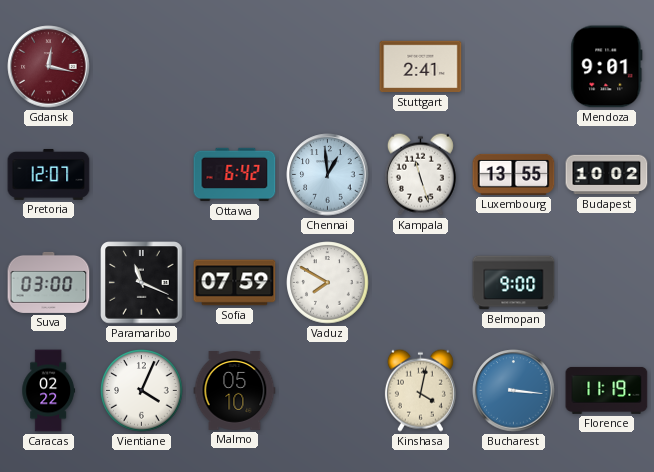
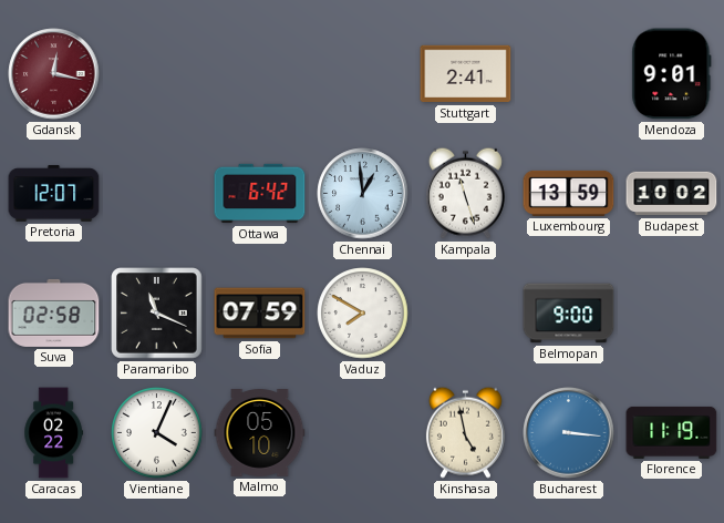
Luxembourg: 13:55 -> 13:59 (569, 193)
Suva: 03:00 -> 02:58 (54, 312)
Kinshasa: 4:02 -> 4:58 (465, 432)
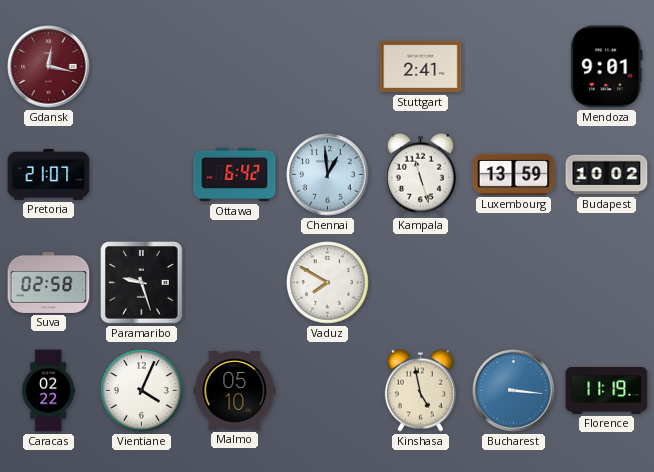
Pretoria: 12:07 -> 21:07 (49, 175)
Paramaribo: 11:19 -> 9:27 (142, 283)
Sofia: 07:59 -> none (260, 314)
Belmopan: 9:00 -> none (569, 314)
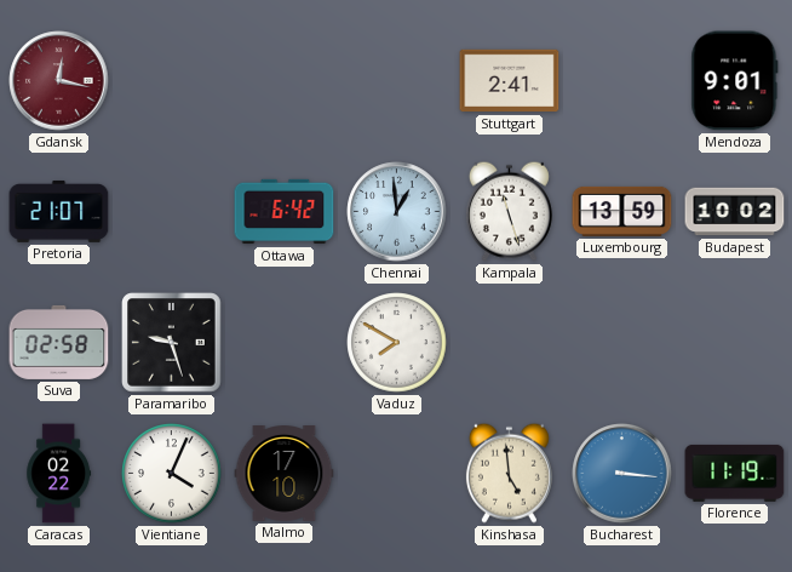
Malmo: 05:10 -> 17:10 (285, 474)
Kinshasa: 4:58 -> 4:59 (509, 473)
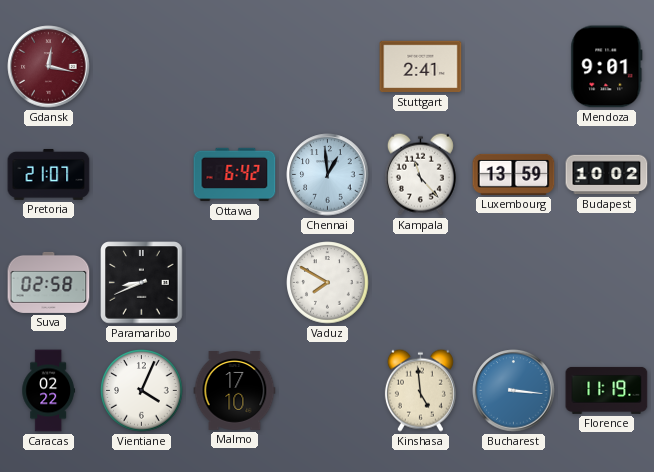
Kampala: 11:27 -> 11:23 (420, 174)
Paramaribo: 9:27 -> 8:41 (142, 283)
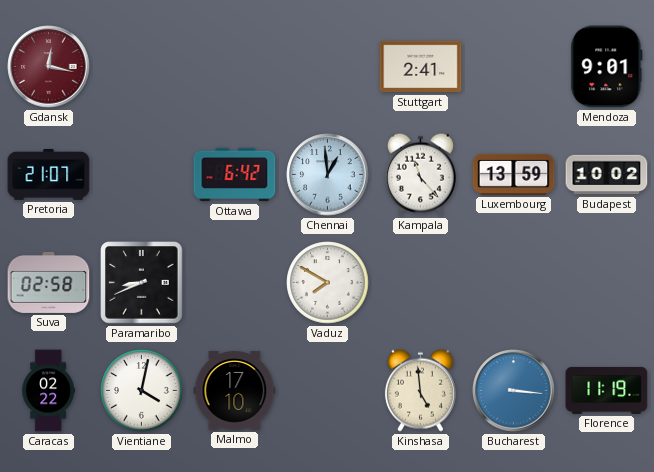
Vientiane: 4:04 -> 4:02 (142, 391)
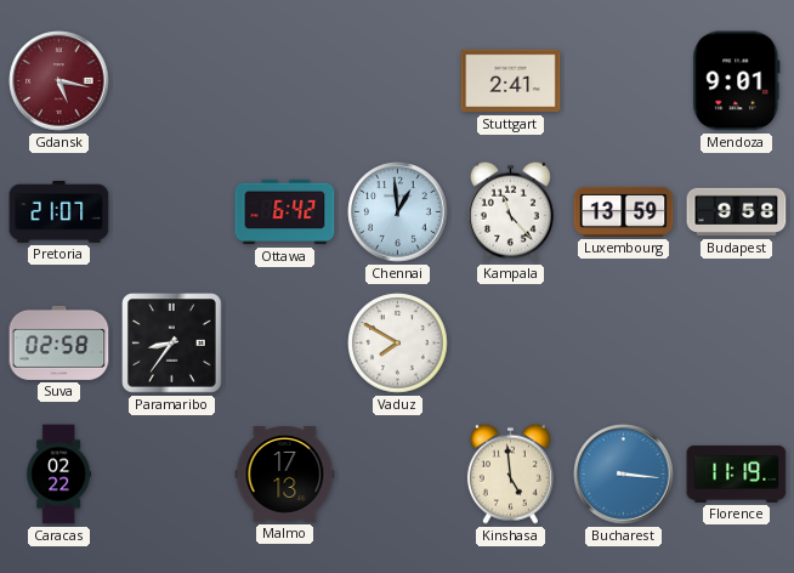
Gdansk: 12:17 -> 5:17 (59, 81)
Budapest: 10:02 -> 9:58 (737, 212)
Paramaribo: 8:41 -> 8:36 (172, 344)
Vientiane: 4:02 -> none (142, 391)
Malmo: 17:10 -> 17:13 (285, 475)
